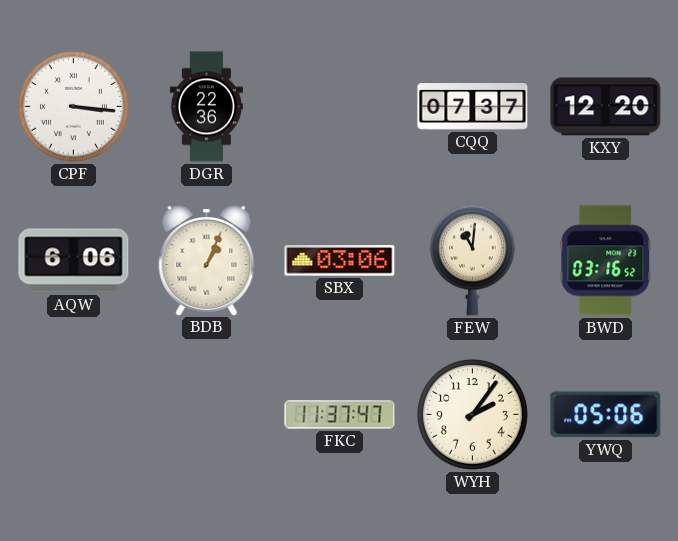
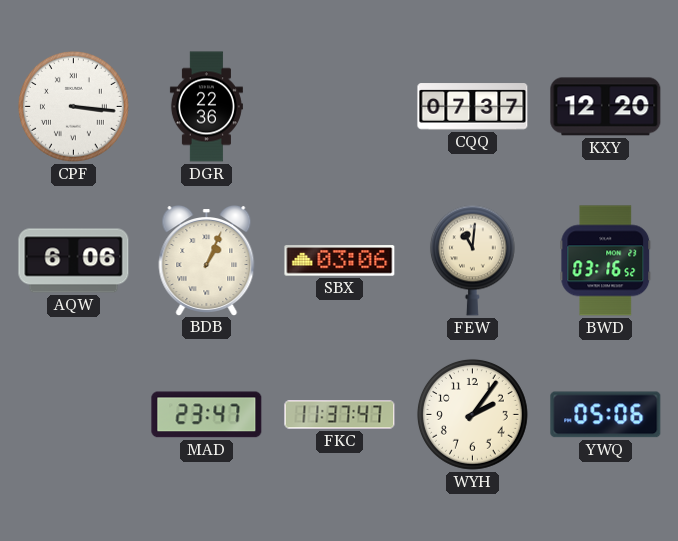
MAD: none -> 23:47 (207, 415)
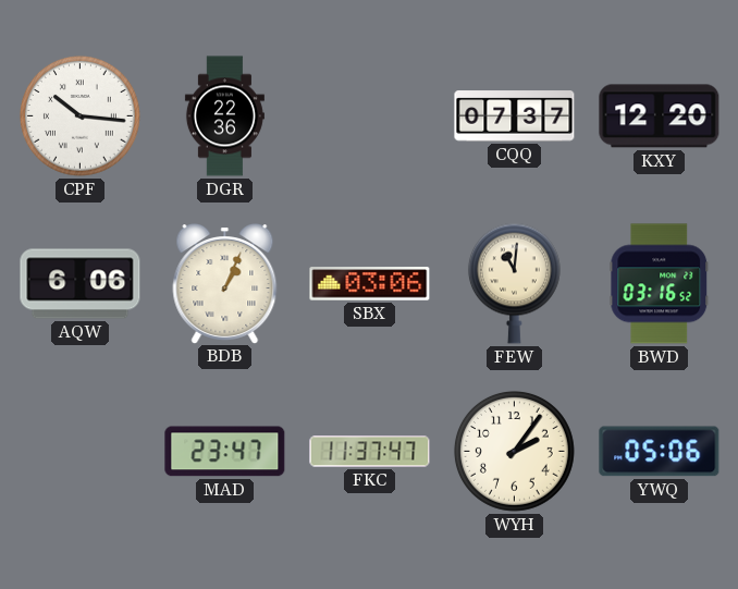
CPF: 3:16 -> 10:16 (79, 115)
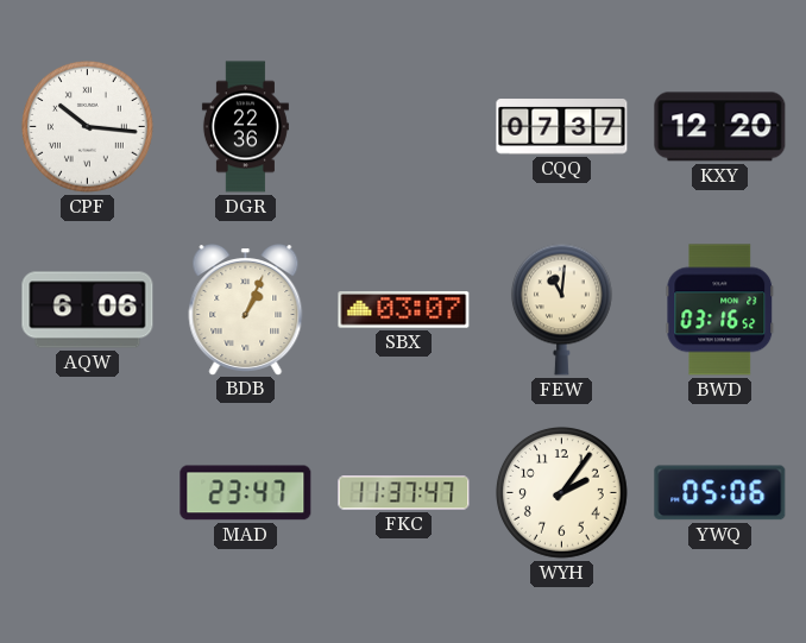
SBX: 03:06 -> 03:07 (404, 310)
